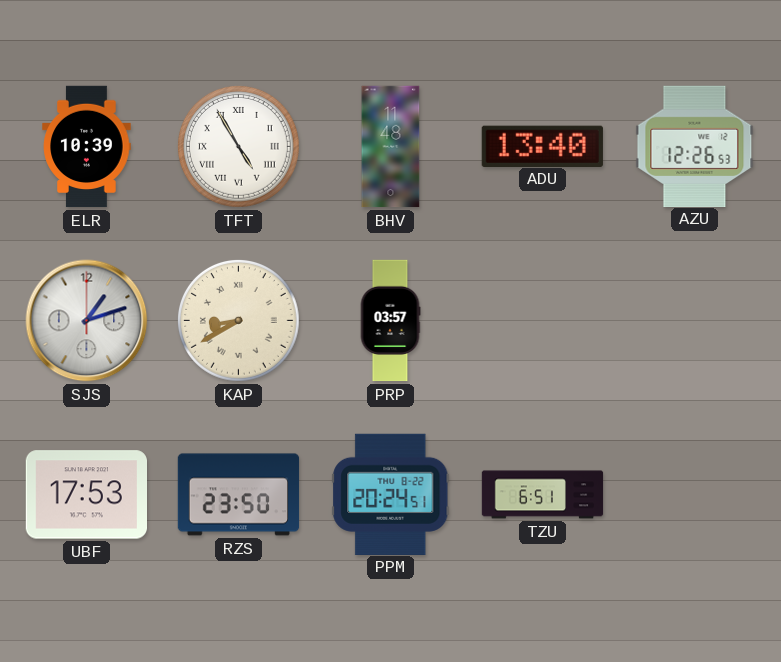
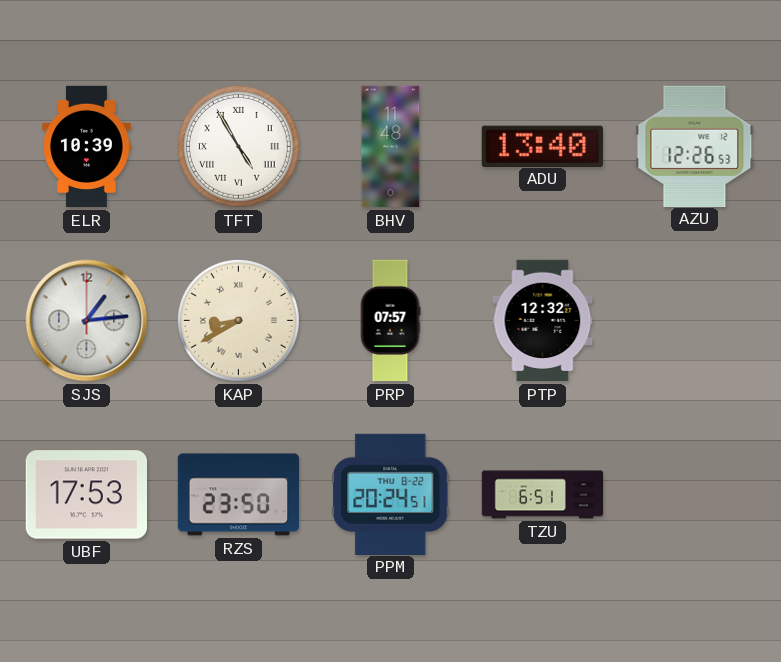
SJS: 1:12 -> 1:14 (87, 321)
PRP: 03:57 -> 07:57 (390, 321)
PTP: none -> 12:32 (543, 321)
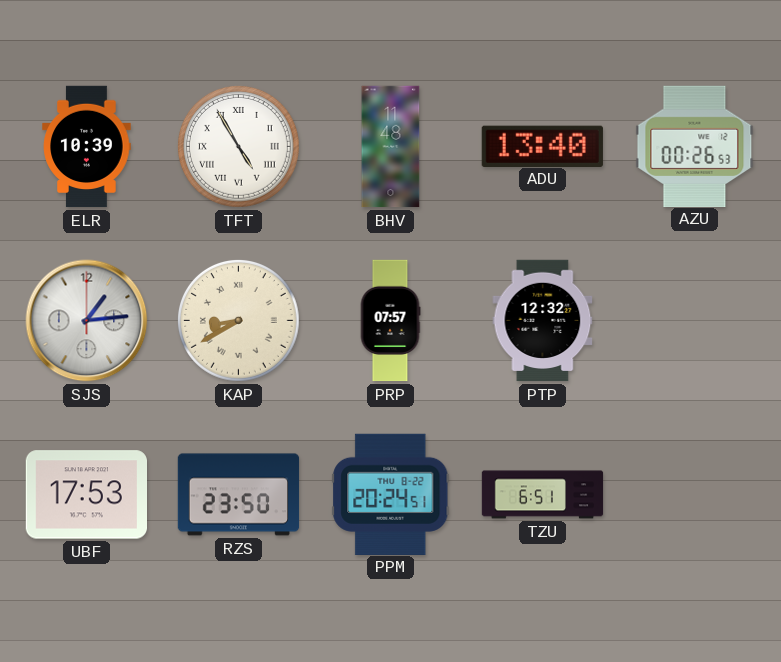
AZU: 12:26 -> 00:26 (695, 146)
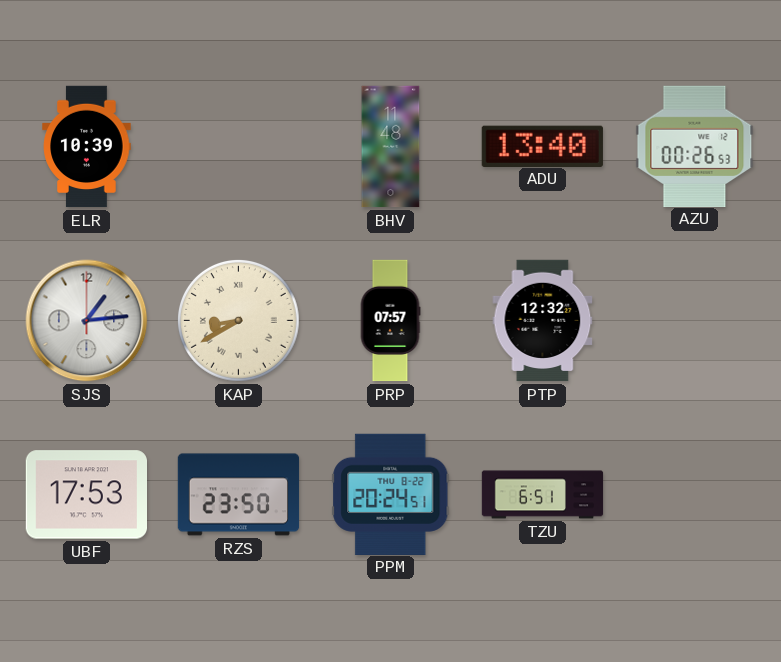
TFT: 4:55 -> none (238, 146)
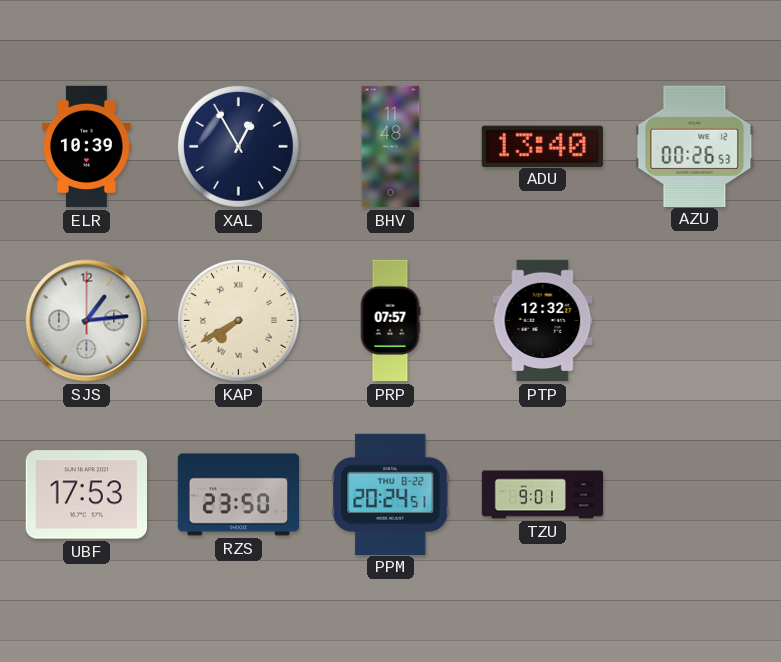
XAL: none -> 12:55 (238, 146)
KAP: 8:40 -> 7:40 (238, 320)
TZU: 6:51 -> 9:01 (543, 495)
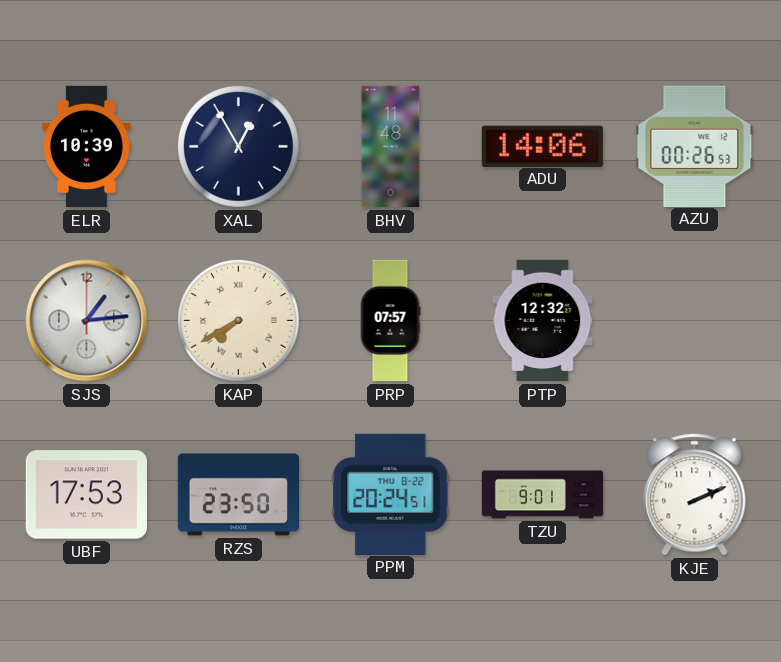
ADU: 13:40 -> 14:06 (542, 146)
KJE: none -> 2:11 (695, 495)
